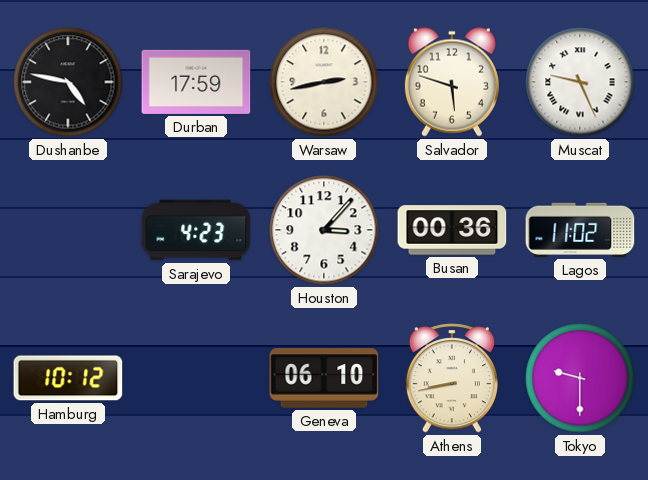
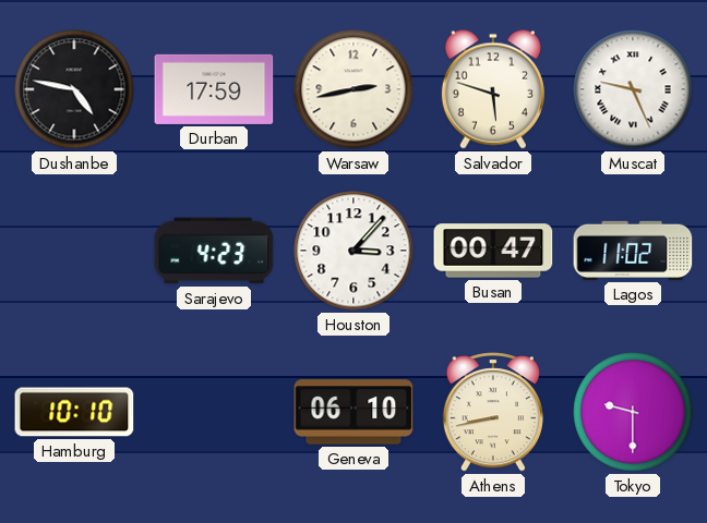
Busan: 00:36 -> 00:47 (493, 251)
Hamburg: 10:12 -> 10:10 (74, 412)
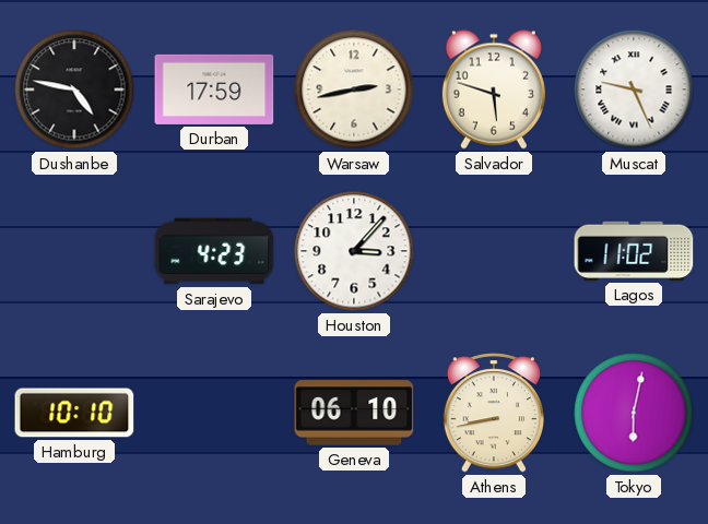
Busan: 00:47 -> none (493, 251)
Tokyo: 9:30 -> 6:02 (634, 413)
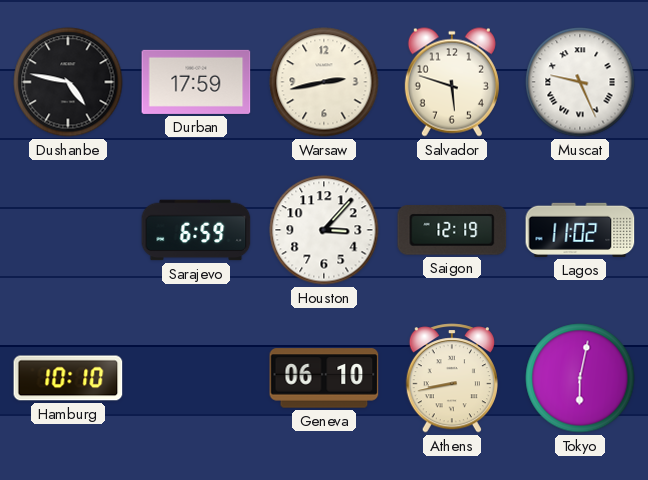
Sarajevo: 4:23 -> 6:59 (196, 230)
Saigon: none -> 12:19 (452, 230)
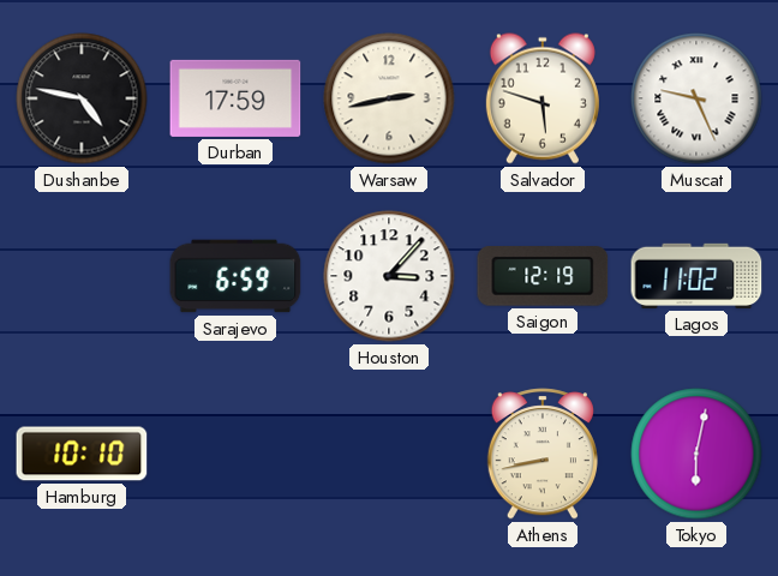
Geneva: 06:10 -> none (324, 378)
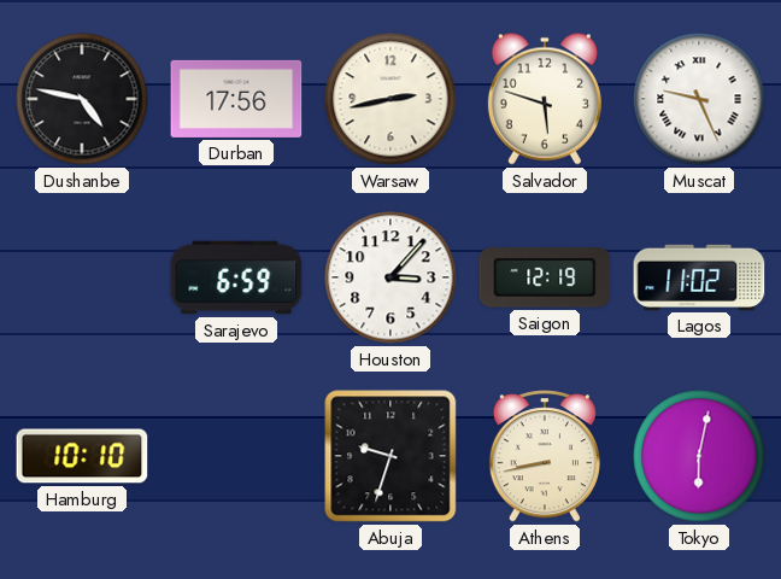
Durban: 17:59 -> 17:56 (236, 99)
Abuja: none -> 9:33 (390, 456)
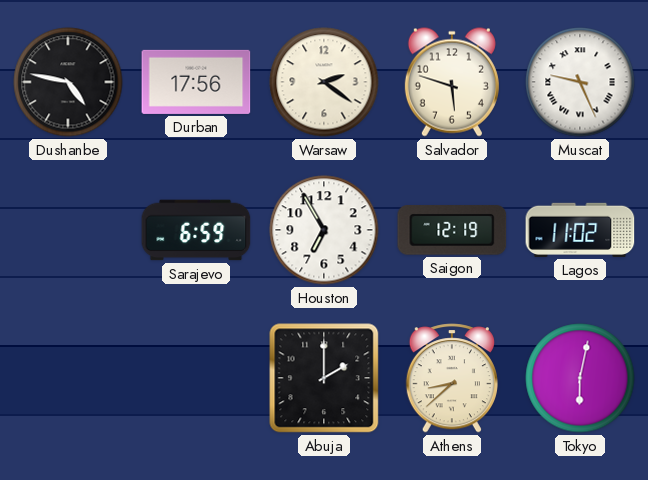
Warsaw: 2:43 -> 2:21 (324, 82)
Houston: 3:07 -> 6:55 (324, 230)
Hamburg: 10:10 -> none (82, 456)
Abuja: 9:33 -> 2:00 (324, 378)
Athens: 8:43 -> 8:38 (452, 378)
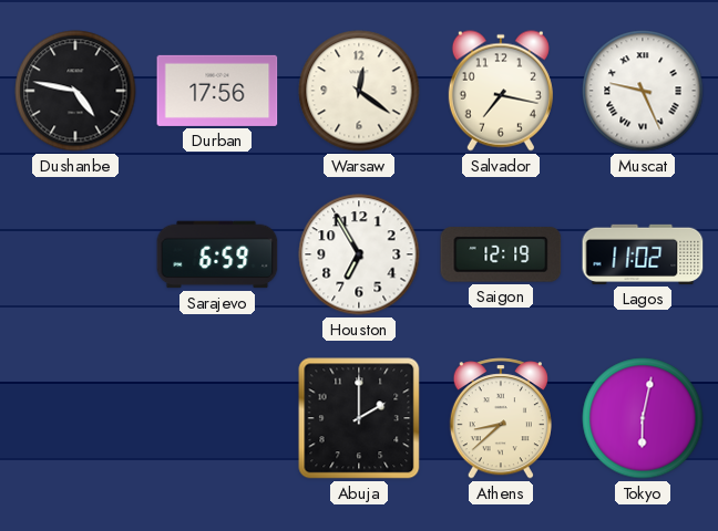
Warsaw: 2:21 -> 12:21 (359, 91)
Salvador: 5:48 -> 7:17 (501, 91)
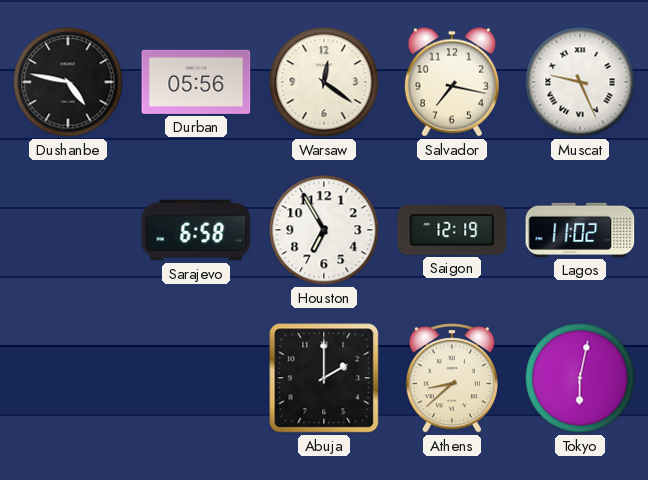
Durban: 17:56 -> 05:56 (196, 82)
Sarajevo: 6:59 -> 6:58 (196, 230)
